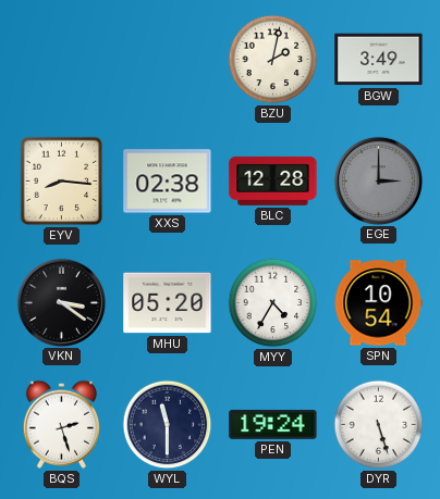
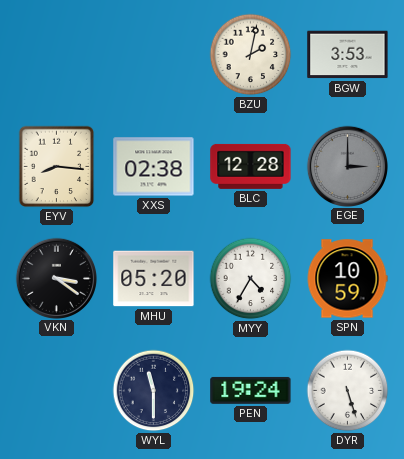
BGW: 3:49 -> 3:53 (348, 55)
SPN: 10:54 -> 10:59 (347, 279)
BQS: 2:27 -> none (61, 424)
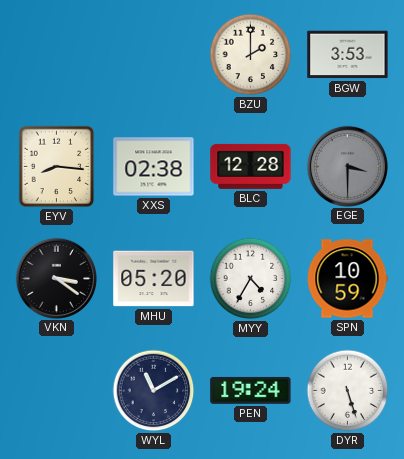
BZU: 2:02 -> 2:00 (251, 55)
EGE: 3:00 -> 3:30 (347, 166)
WYL: 11:30 -> 11:10 (154, 391)
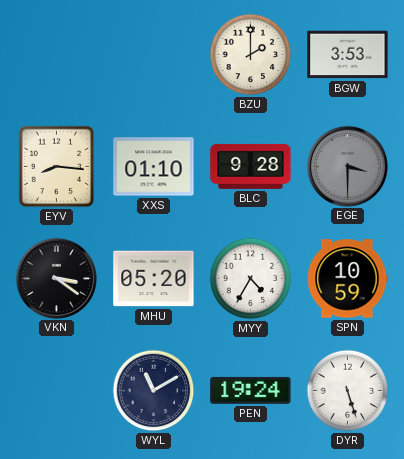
XXS: 02:38 -> 01:10 (154, 167)
BLC: 12:28 -> 9:28 (251, 166)
